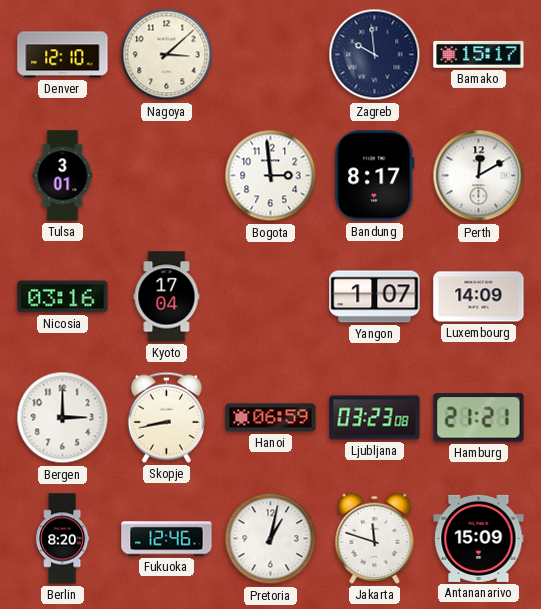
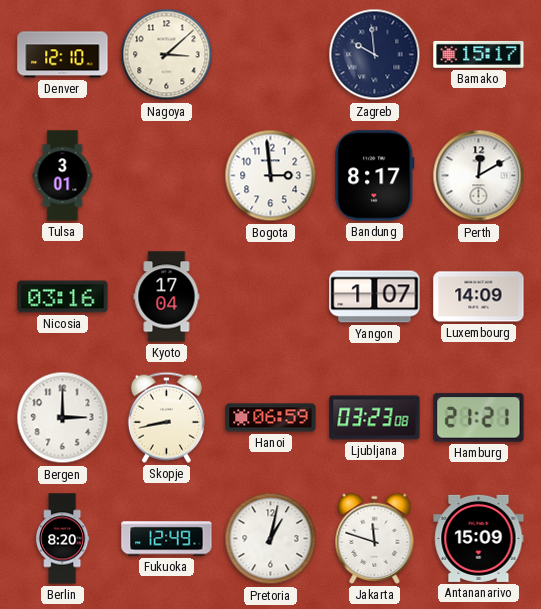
Fukuoka: 12:46 -> 12:49 (167, 539)
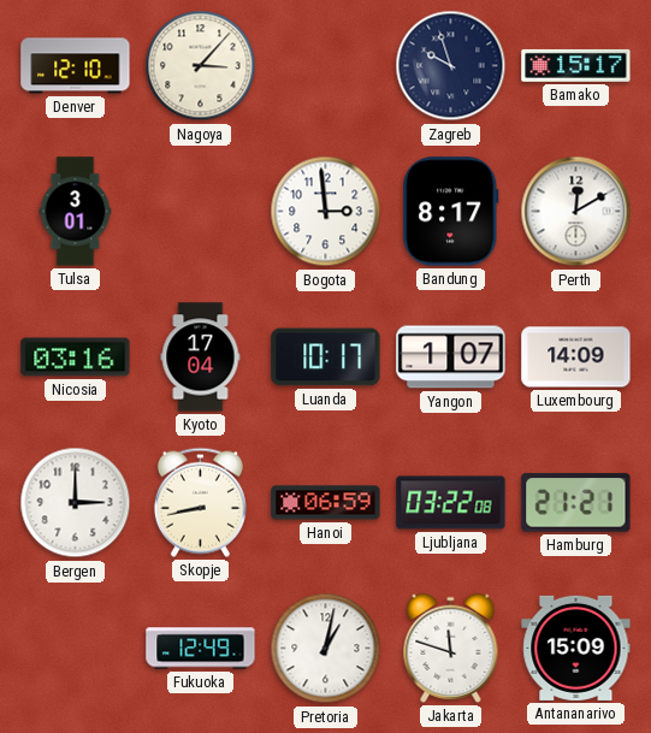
Nagoya: 3:08 -> 3:07 (201, 66)
Zagreb: 9:59 -> 9:57 (451, 66)
Luanda: none -> 10:17 (326, 357)
Ljubljana: 03:23 -> 03:22 (451, 503)
Berlin: 8:20 -> none (63, 539)
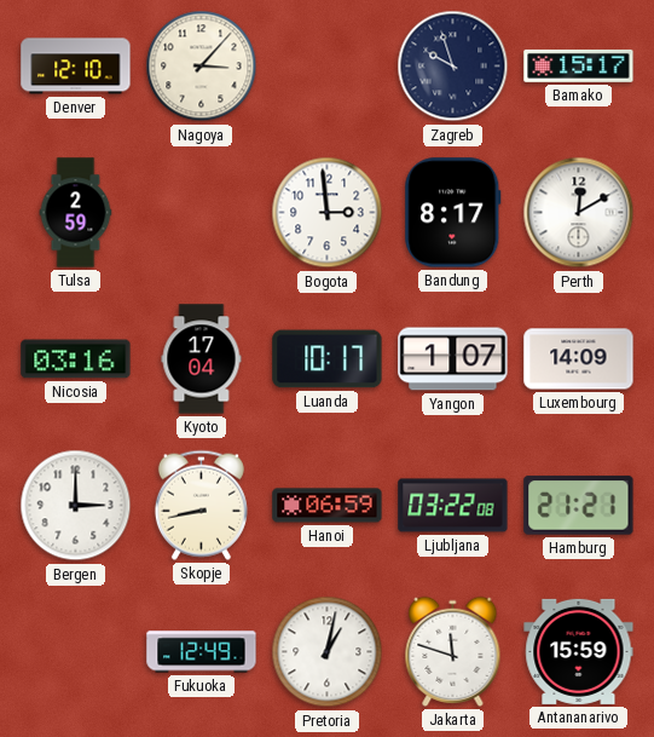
Tulsa: 3:01 -> 2:59 (76, 213)
Antananarivo: 15:09 -> 15:59 (579, 651)
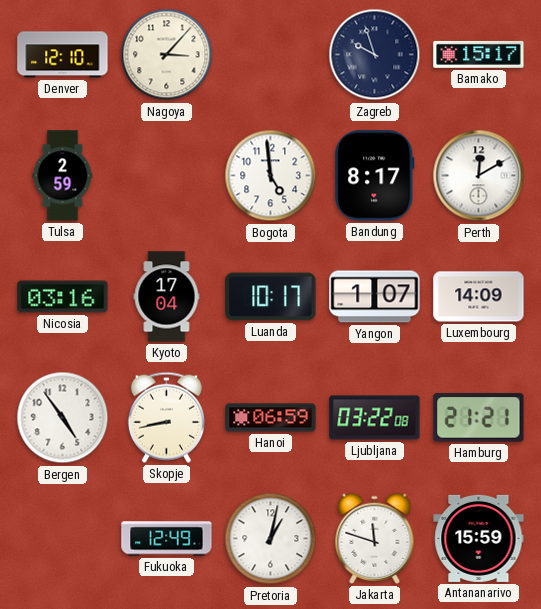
Bogota: 2:59 -> 4:59 (271, 176)
Bergen: 3:00 -> 4:54 (63, 418)
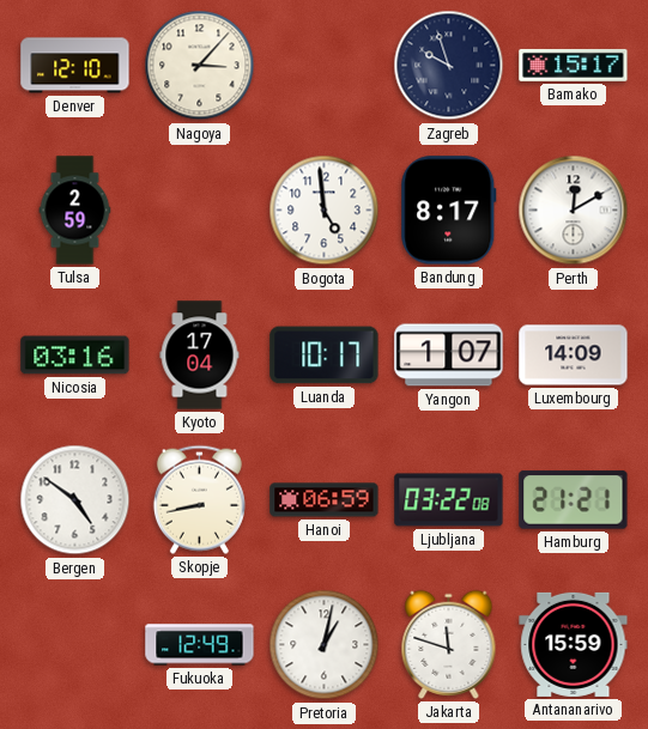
Bergen: 4:54 -> 4:51 (75, 500)
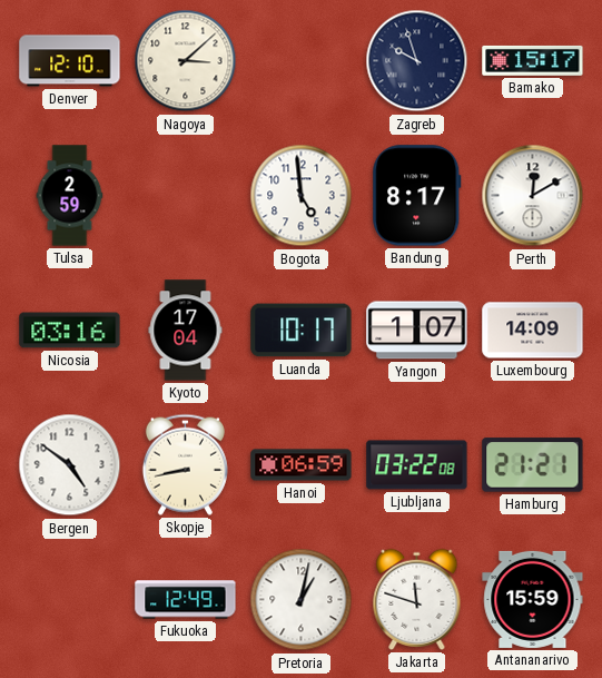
Nagoya: 3:07 -> 3:08 (186, 61)
